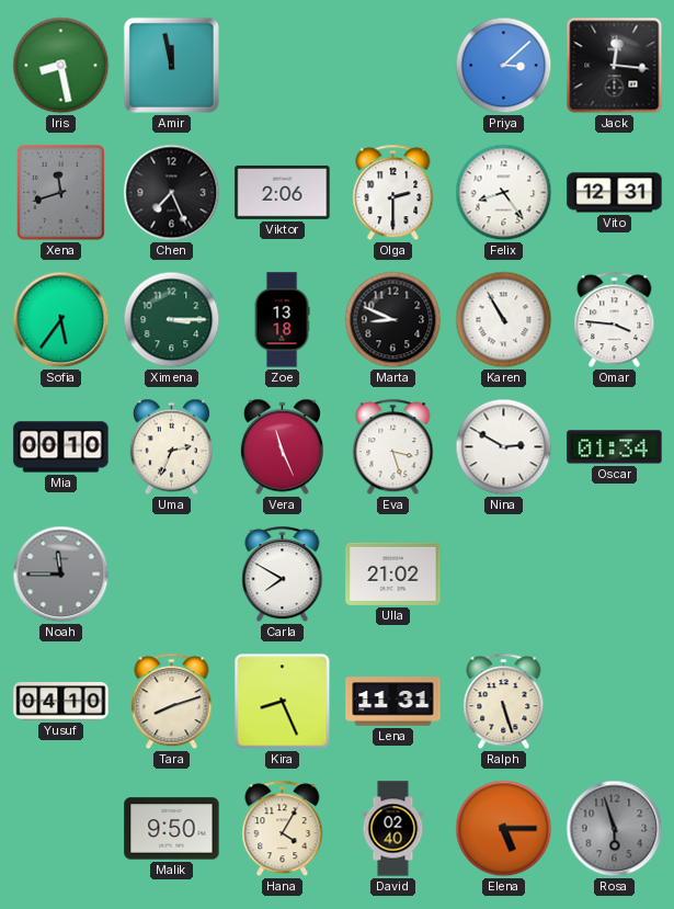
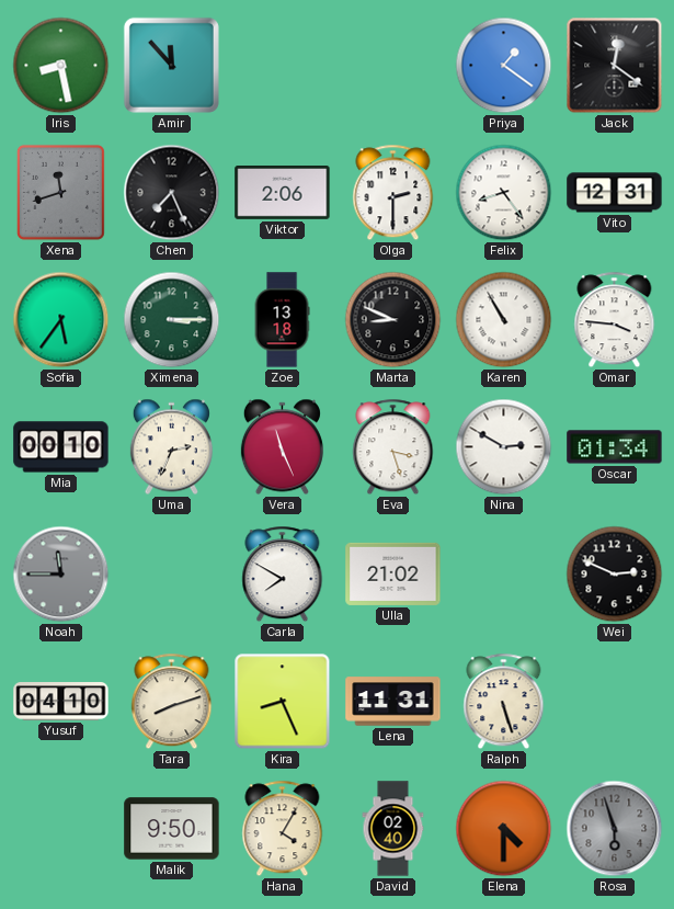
Amir: 11:58 -> 11:53 (171, 65)
Priya: 3:08 -> 1:21 (504, 66)
Jack: 12:16 -> 12:21 (615, 66)
Wei: none -> 2:49 (615, 575)
Elena: 5:15 -> 4:30 (504, 829)
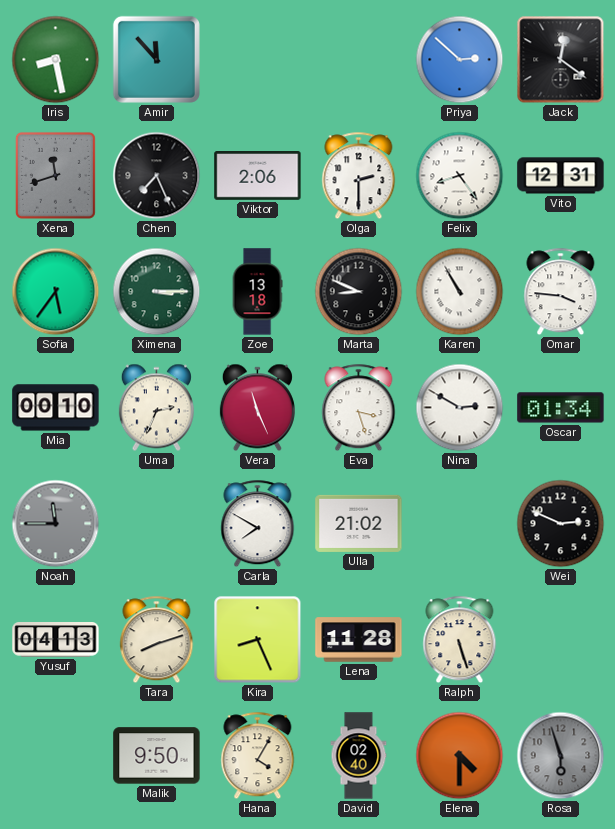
Priya: 1:21 -> 2:52 (460, 60)
Yusuf: 04:10 -> 04:13 (56, 640)
Lena: 11:31 -> 11:28 (359, 640)
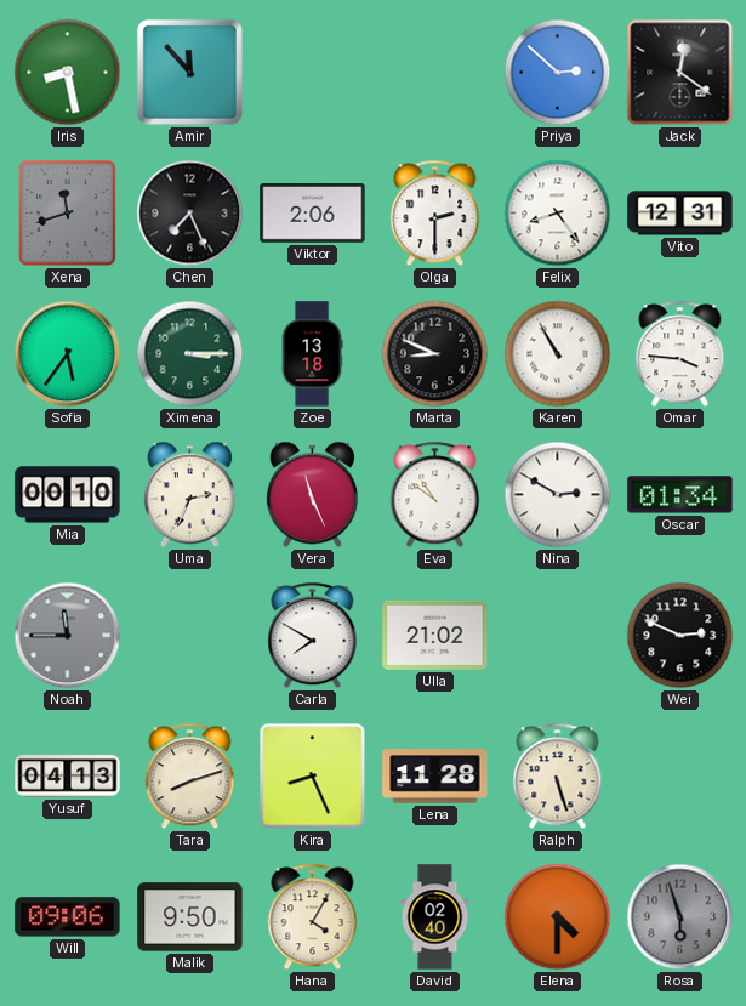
Eva: 3:27 -> 10:51 (435, 495)
Will: none -> 09:06 (68, 917)
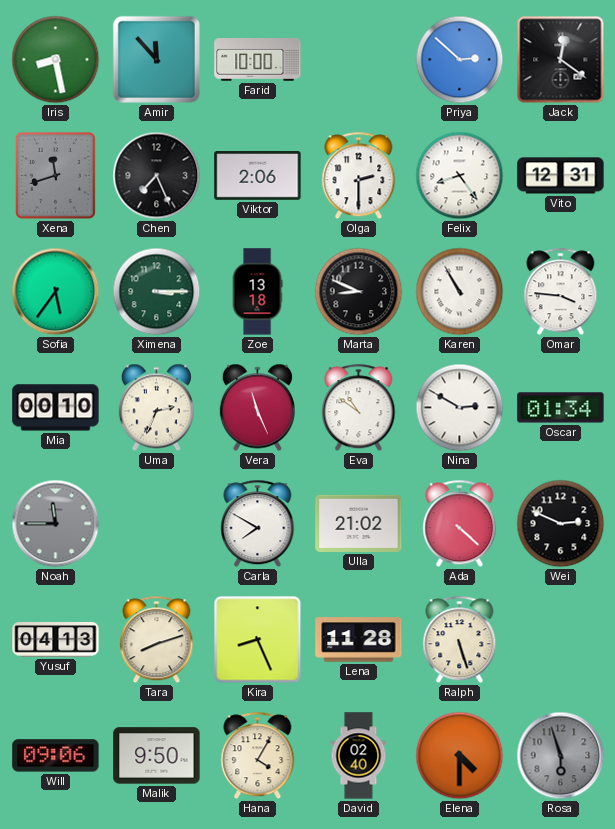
Farid: none -> 10:00 (258, 60)
Ada: none -> 4:22 (460, 524)
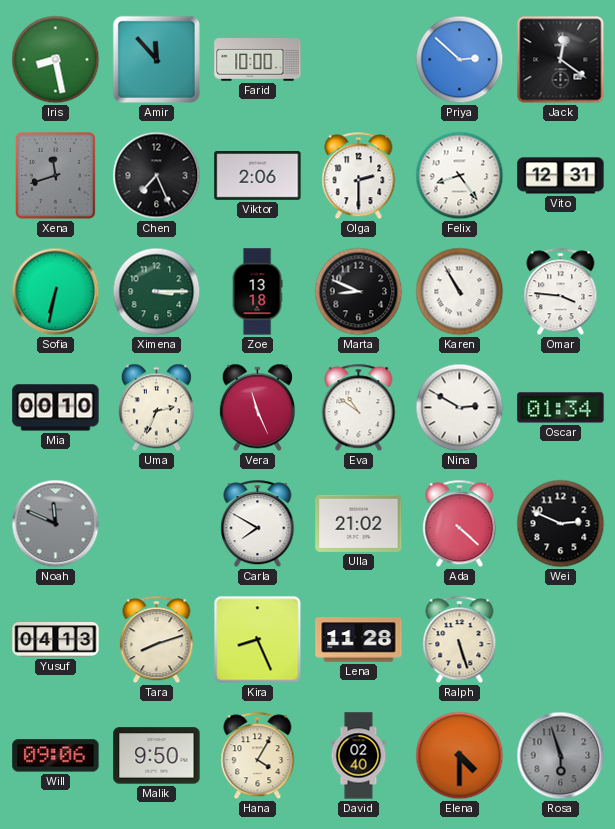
Sofia: 5:36 -> 6:32 (56, 292)
Noah: 11:45 -> 11:49 (56, 524)
